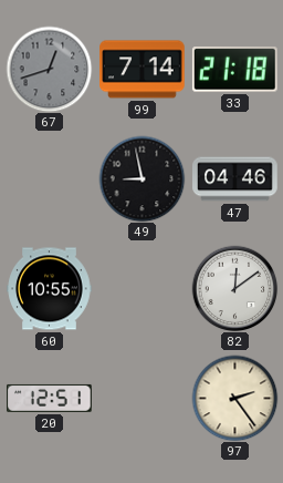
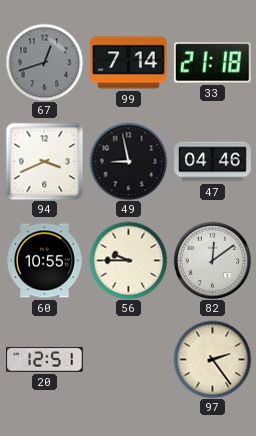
94: none -> 3:41 (44, 161)
56: none -> 9:45 (128, 260)
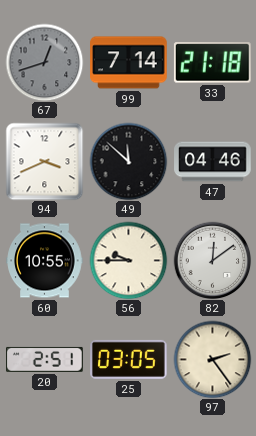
49: 8:58 -> 11:52 (128, 161)
20: 12:51 -> 2:51 (45, 359)
25: none -> 03:05 (129, 359)
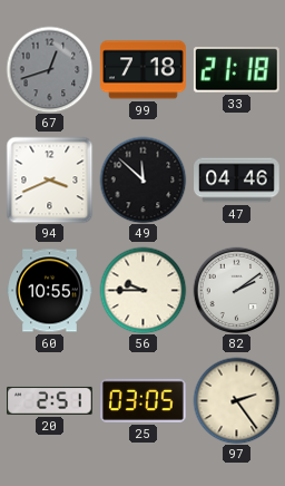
99: 7:14 -> 7:18 (144, 70)
82: 12:09 -> 2:09 (236, 290)
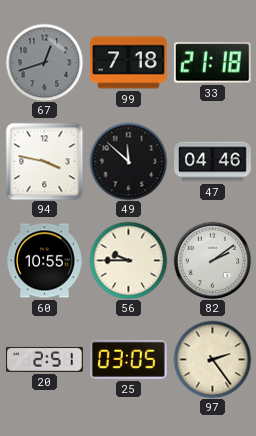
94: 3:41 -> 3:47 (44, 161)
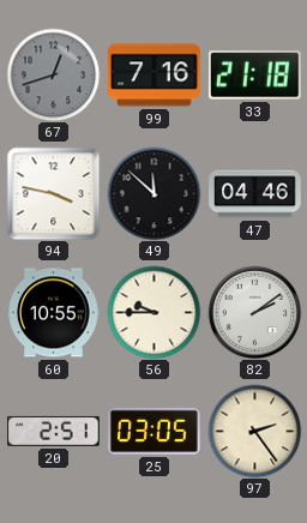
99: 7:18 -> 7:16 (155, 76)
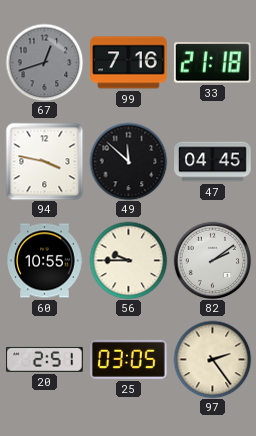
47: 04:46 -> 04:45 (213, 162)
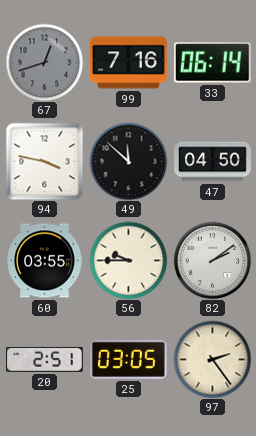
33: 21:18 -> 06:14 (212, 63)
47: 04:45 -> 04:50 (213, 162)
60: 10:55 -> 03:55 (45, 261)
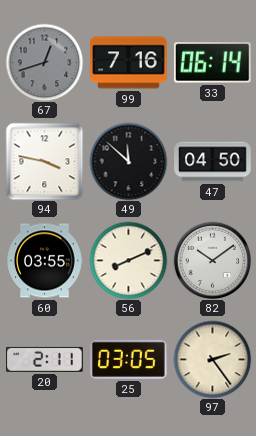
56: 9:45 -> 8:11 (128, 260)
82: 2:09 -> 10:09 (212, 260)
20: 2:51 -> 2:11 (45, 359)
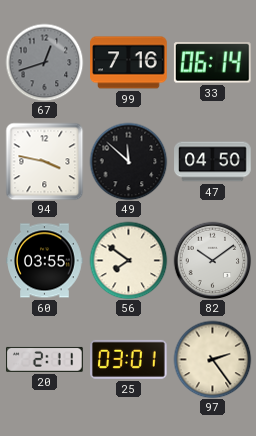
56: 8:11 -> 7:51 (128, 260)
25: 03:05 -> 03:01 (129, 359)
